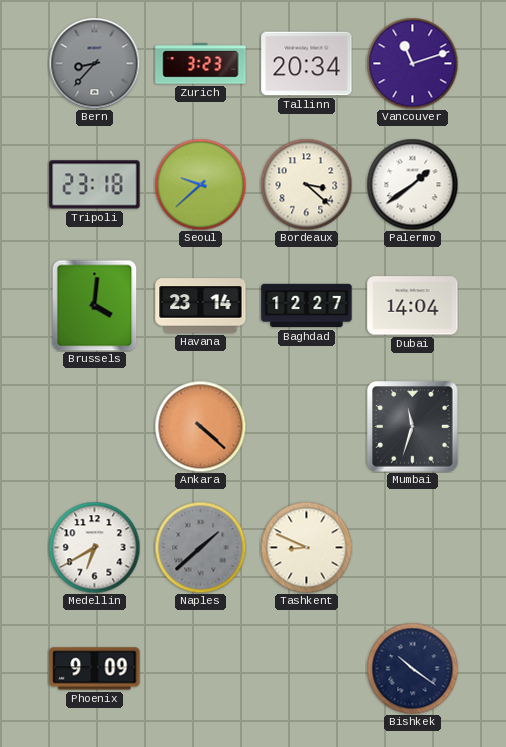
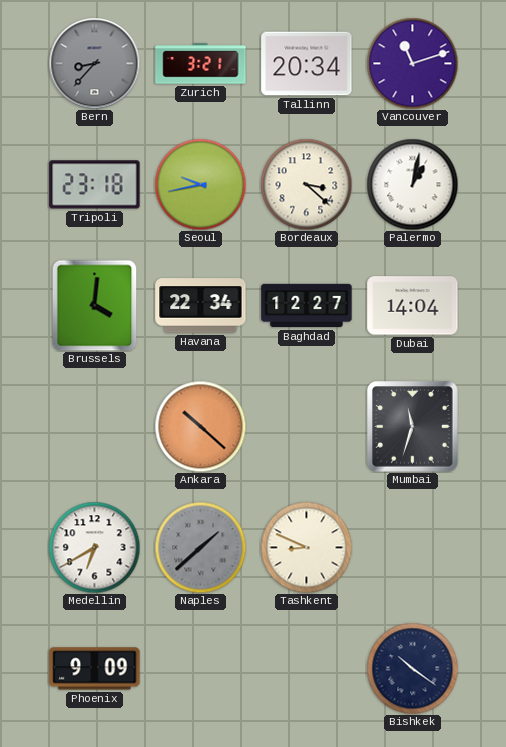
Zurich: 3:23 -> 3:21 (201, 64)
Seoul: 9:38 -> 9:43 (200, 184)
Palermo: 1:39 -> 1:02 (412, 184)
Havana: 23:14 -> 22:34 (201, 306)
Ankara: 4:22 -> 10:22 (200, 426)
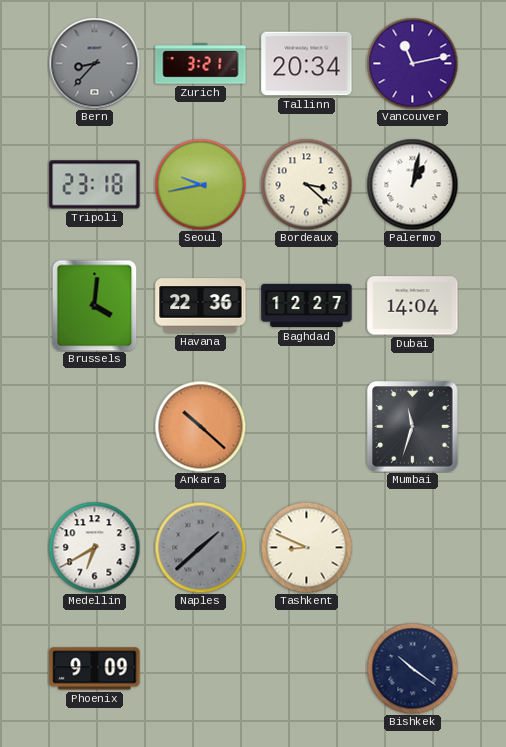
Vancouver: 11:12 -> 11:13 (412, 63)
Havana: 22:34 -> 22:36 (201, 306)
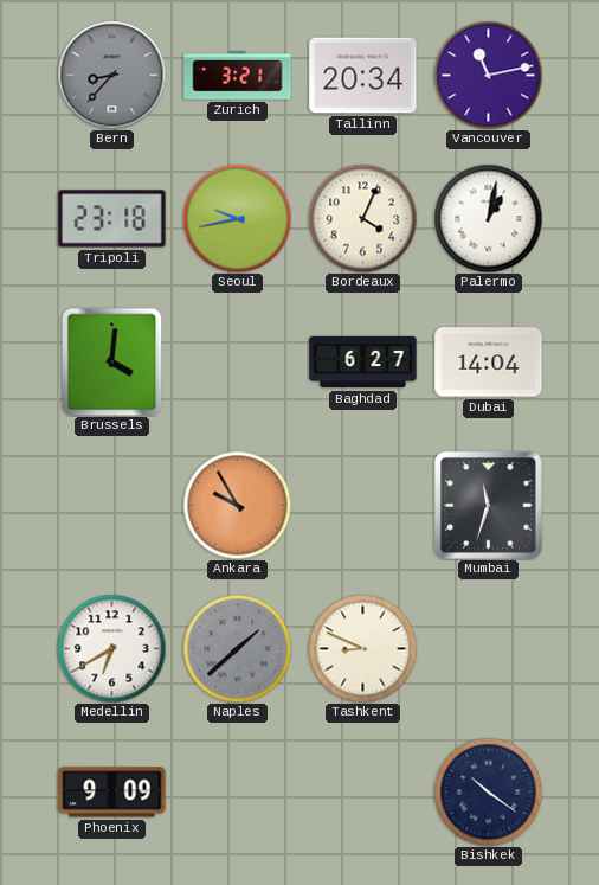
Bordeaux: 3:22 -> 4:04 (362, 218)
Havana: 22:36 -> none (201, 306)
Baghdad: 12:27 -> 6:27 (363, 363)
Ankara: 10:22 -> 9:55 (237, 505)
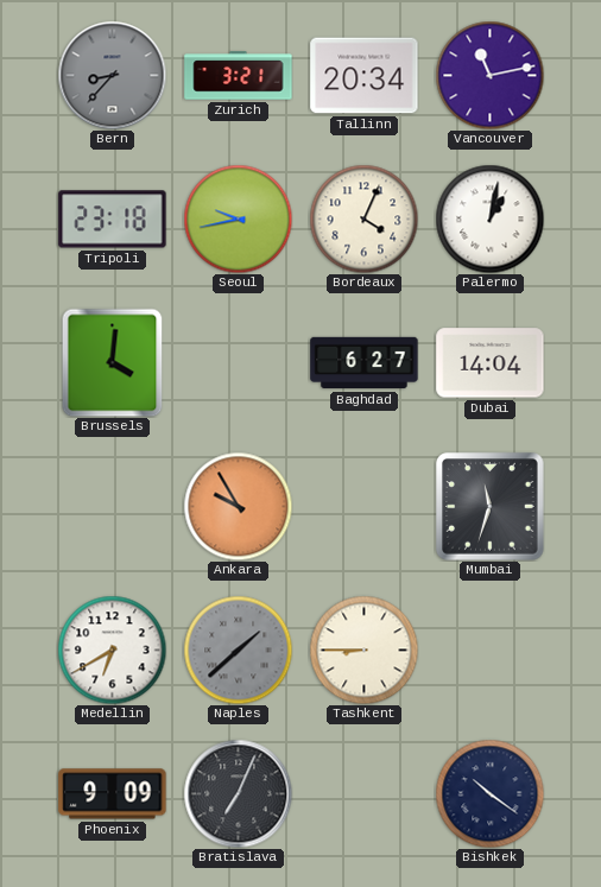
Tashkent: 8:49 -> 8:45 (363, 650)
Bratislava: none -> 7:04 (238, 793)
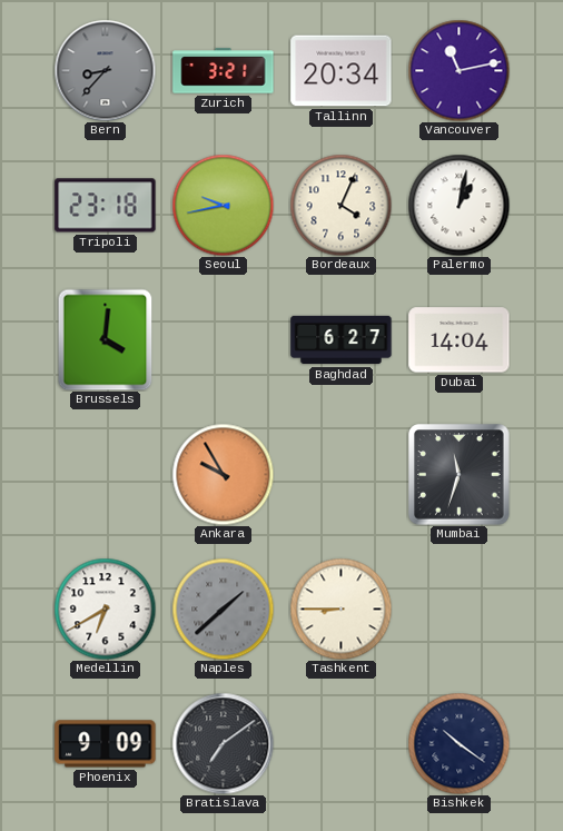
Bratislava: 7:04 -> 7:09 (223, 743)
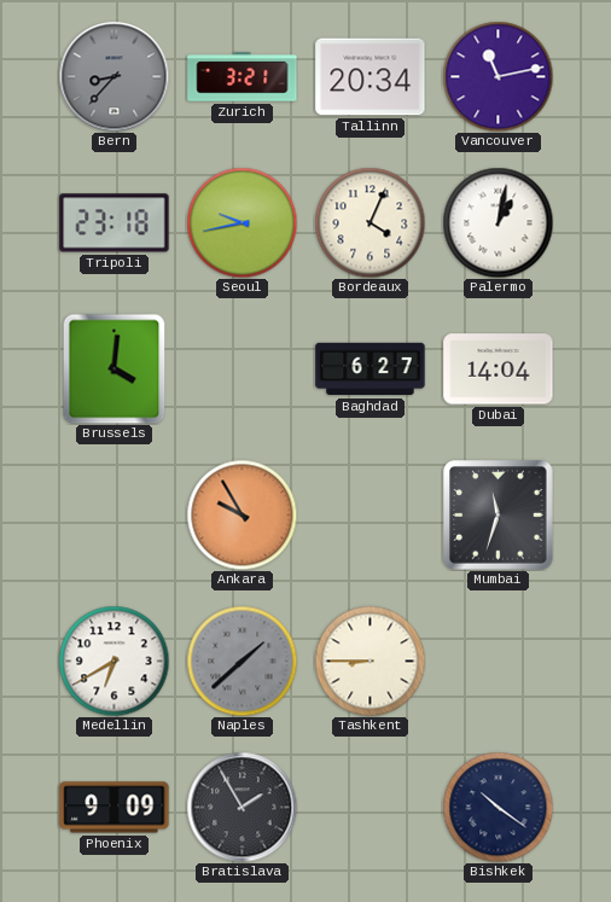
Bratislava: 7:09 -> 1:55 (242, 807)
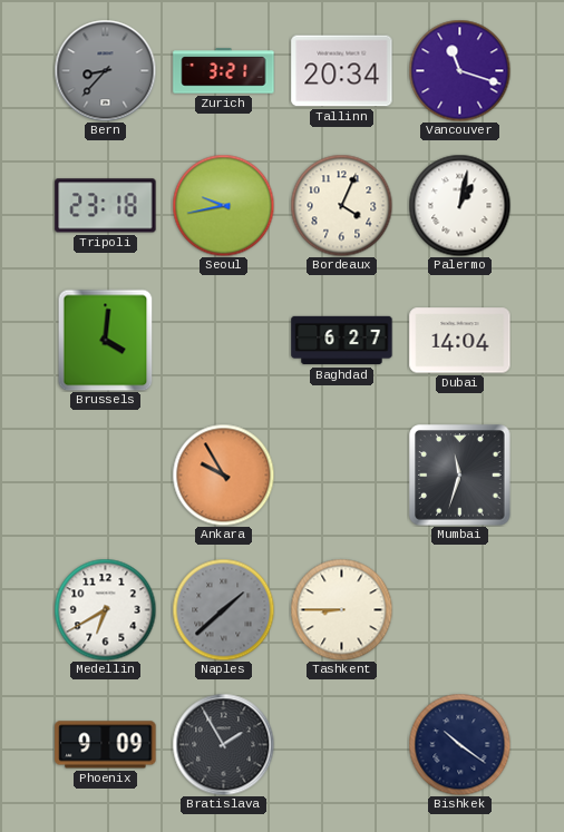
Vancouver: 11:13 -> 11:18 (459, 70)
